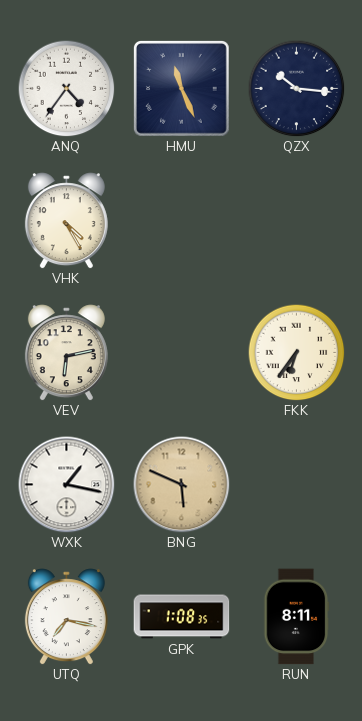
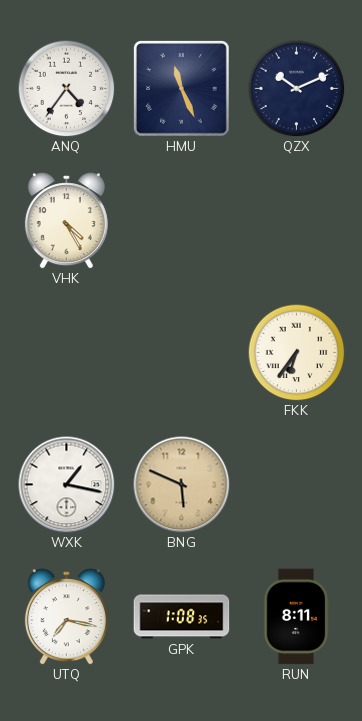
QZX: 10:16 -> 10:11 (296, 88)
VEV: 6:13 -> none (66, 353)
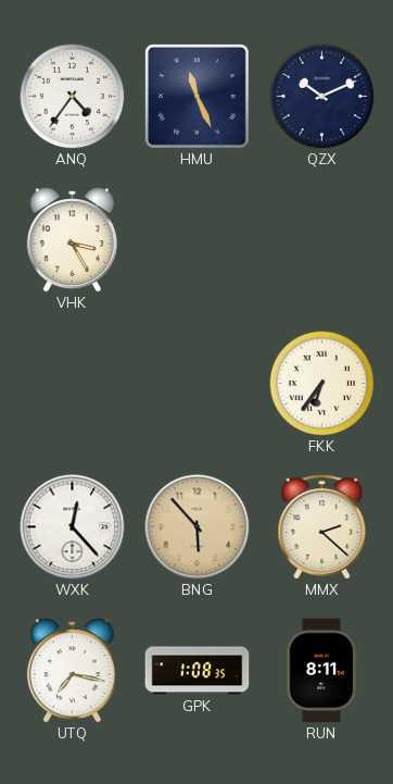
VHK: 4:25 -> 3:25 (72, 240)
WXK: 1:17 -> 12:23 (73, 527)
BNG: 5:49 -> 5:53 (198, 527)
MMX: none -> 2:22 (322, 527)
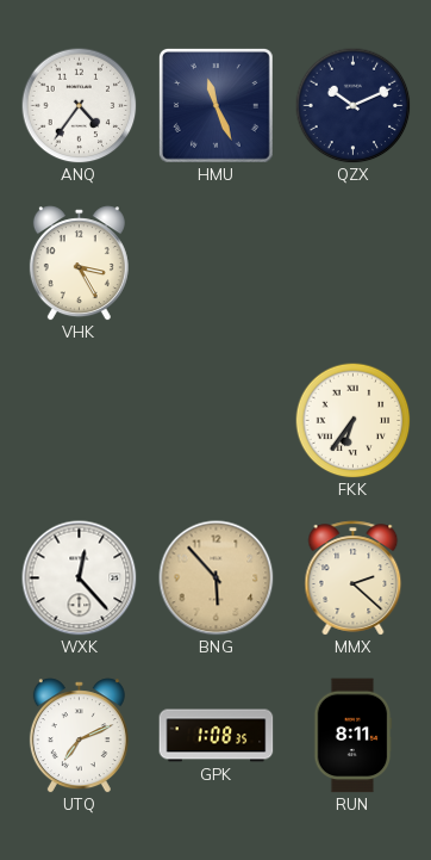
UTQ: 7:17 -> 7:11 (79, 736)
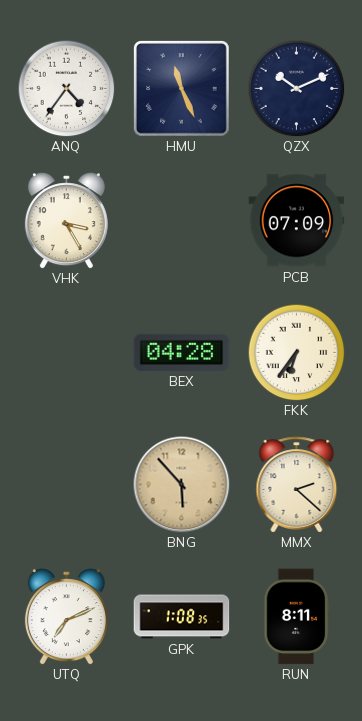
PCB: none -> 07:09 (297, 221)
BEX: none -> 04:28 (182, 352)
WXK: 12:23 -> none (80, 579)
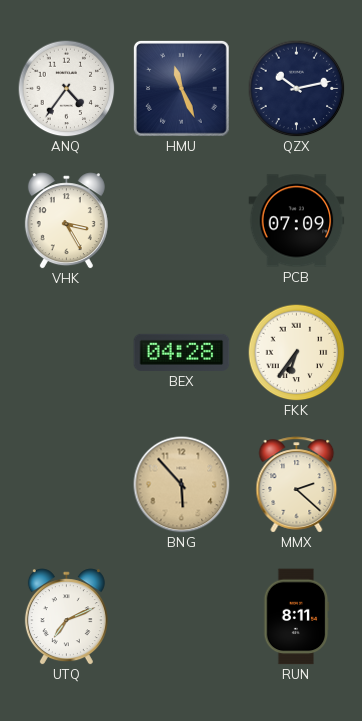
QZX: 10:11 -> 10:13 (296, 88)
GPK: 1:08 -> none (182, 617)
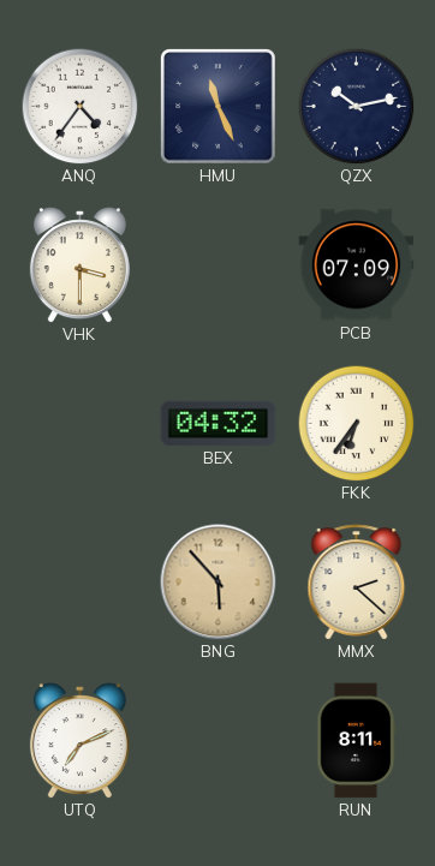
VHK: 3:25 -> 3:30 (79, 265)
BEX: 04:28 -> 04:32 (219, 423)
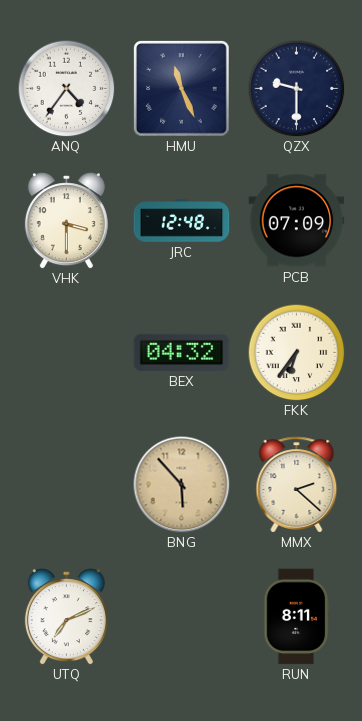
QZX: 10:13 -> 9:30 (296, 88)
JRC: none -> 12:48 (182, 221)
